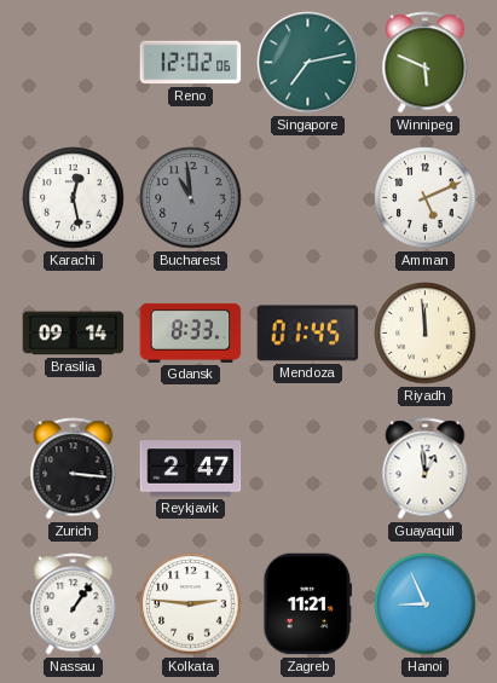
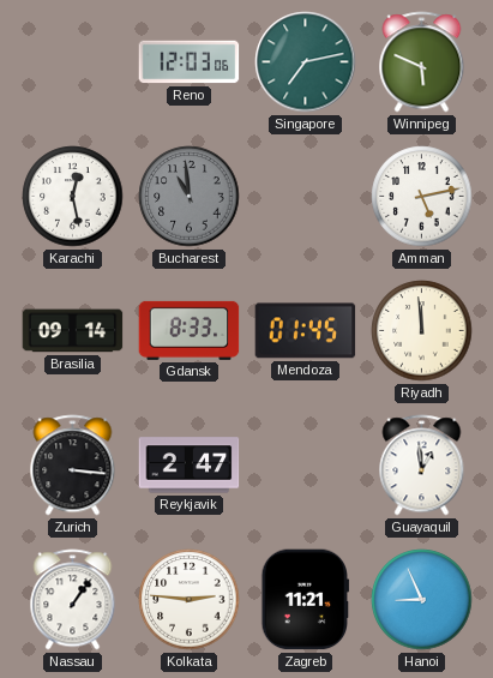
Reno: 12:02 -> 12:03 (190, 62)
Amman: 5:11 -> 5:13 (422, 197)
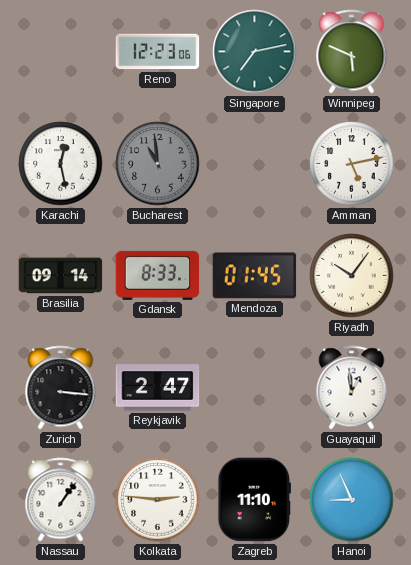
Reno: 12:03 -> 12:23 (158, 52)
Riyadh: 11:59 -> 10:06 (352, 276)
Zagreb: 11:21 -> 11:10 (255, 500)
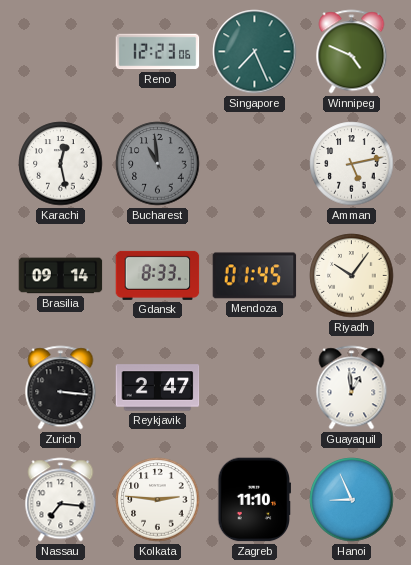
Singapore: 7:13 -> 7:26 (255, 52)
Winnipeg: 5:49 -> 4:49 (352, 52)
Nassau: 1:06 -> 7:16 (61, 500)
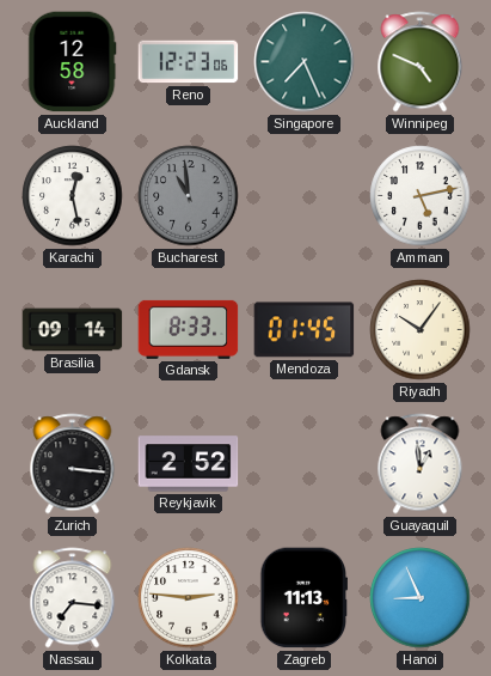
Auckland: none -> 12:58 (73, 62)
Reykjavik: 2:47 -> 2:52 (189, 464)
Zagreb: 11:10 -> 11:13 (305, 598)
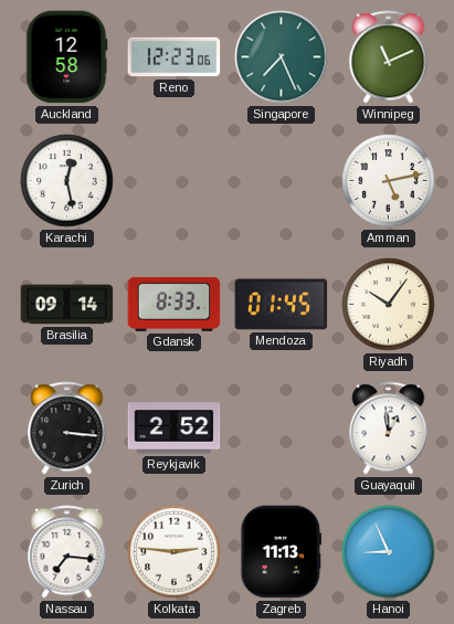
Winnipeg: 4:49 -> 11:11 (389, 57)
Bucharest: 10:59 -> none (189, 196)
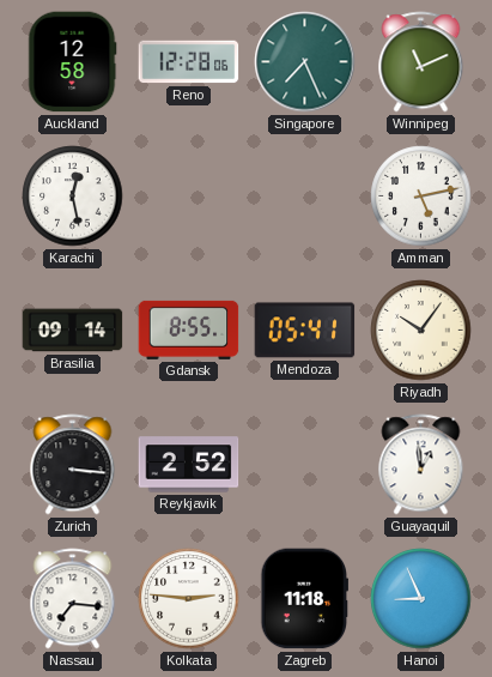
Reno: 12:23 -> 12:28 (189, 62)
Gdansk: 8:33 -> 8:55 (189, 330)
Mendoza: 01:45 -> 05:41 (305, 331)
Zagreb: 11:13 -> 11:18 (305, 599)
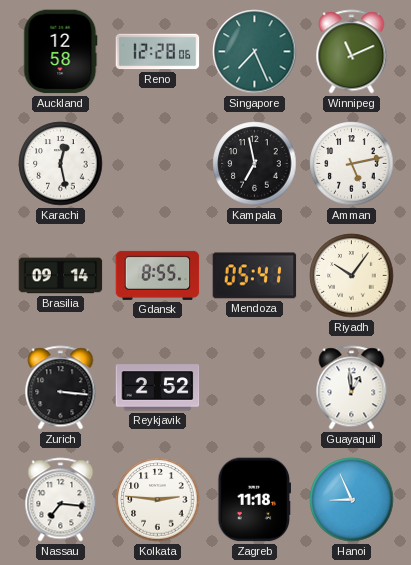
Kampala: none -> 6:58 (255, 164)
